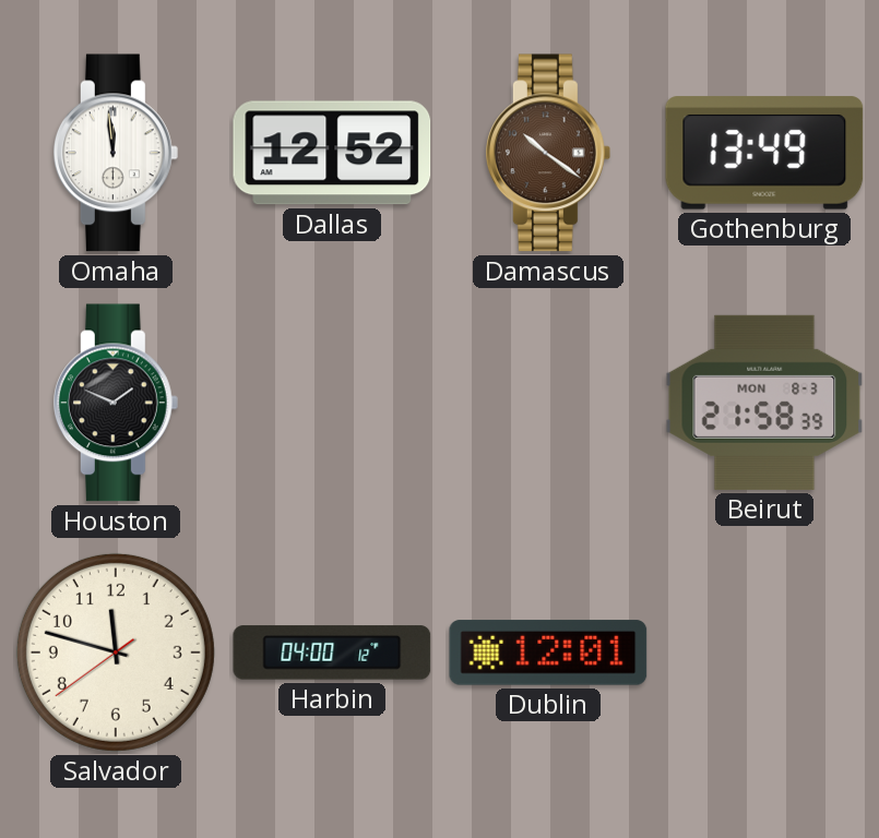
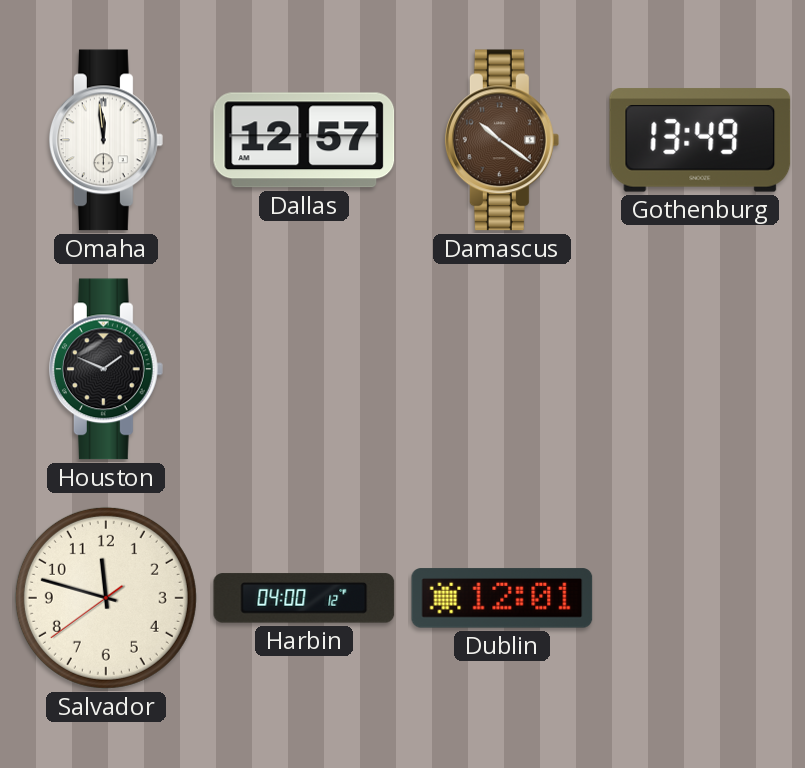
Dallas: 12:52 -> 12:57 (304, 140)
Beirut: 21:58 -> none (764, 403)
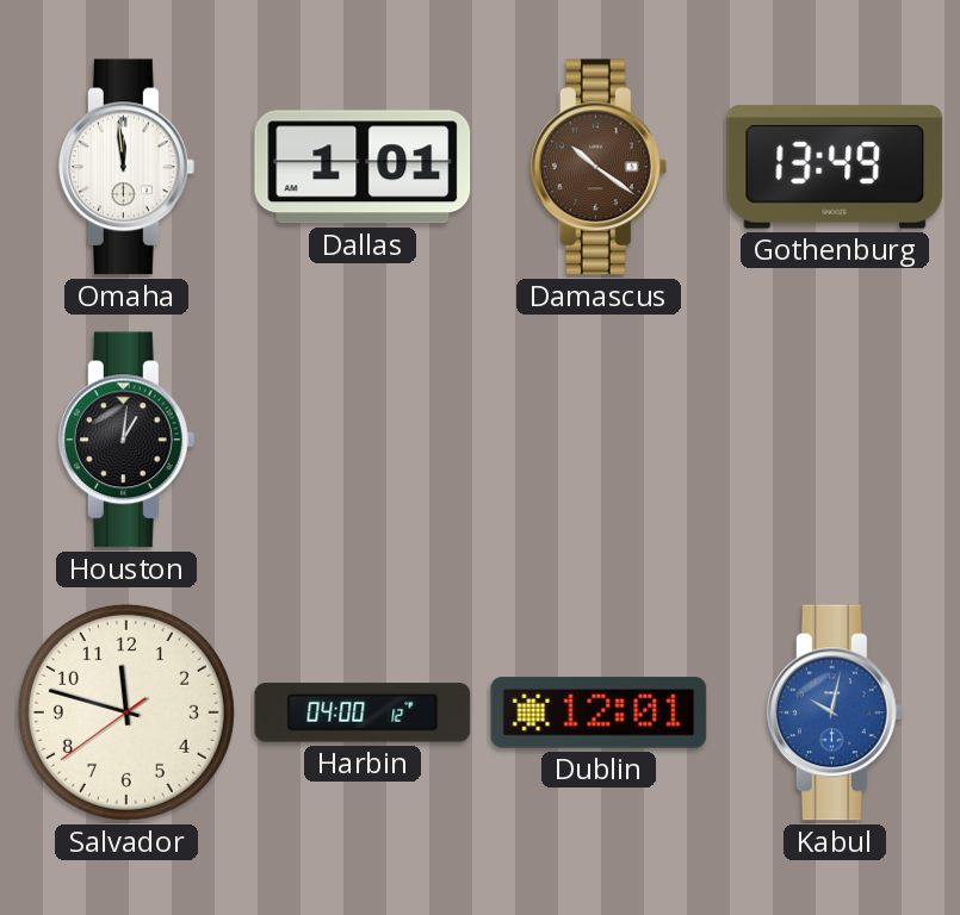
Dallas: 12:57 -> 1:01 (363, 167)
Houston: 1:49 -> 1:01 (126, 440)
Kabul: none -> 10:02 (835, 712)
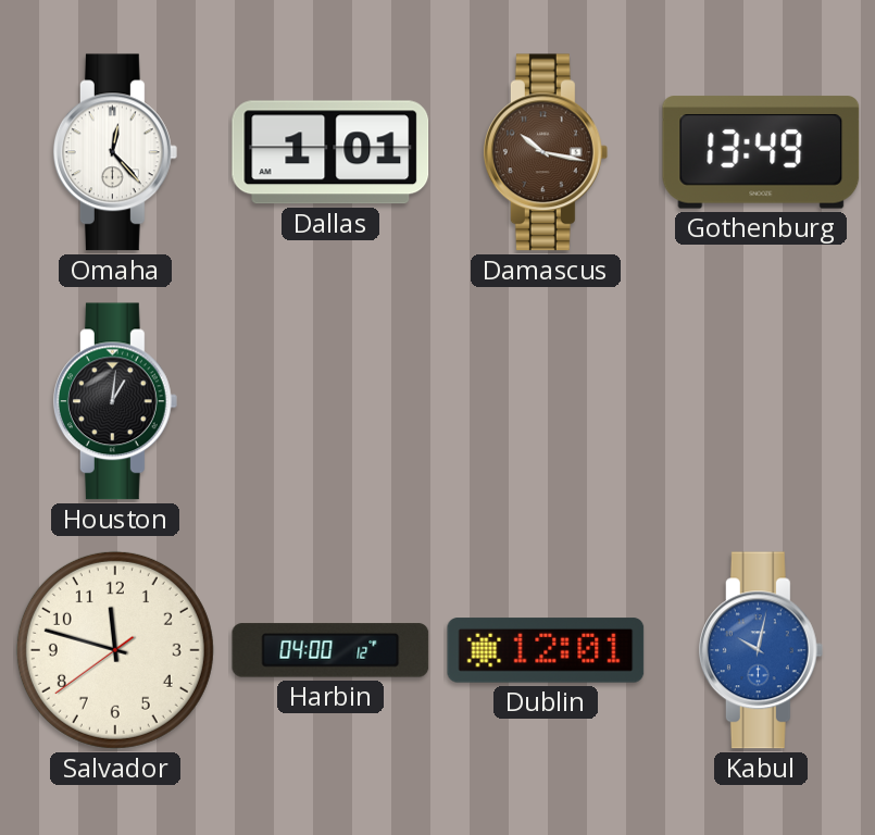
Omaha: 11:59 -> 12:23 (115, 152)
Damascus: 10:21 -> 10:17 (546, 152)
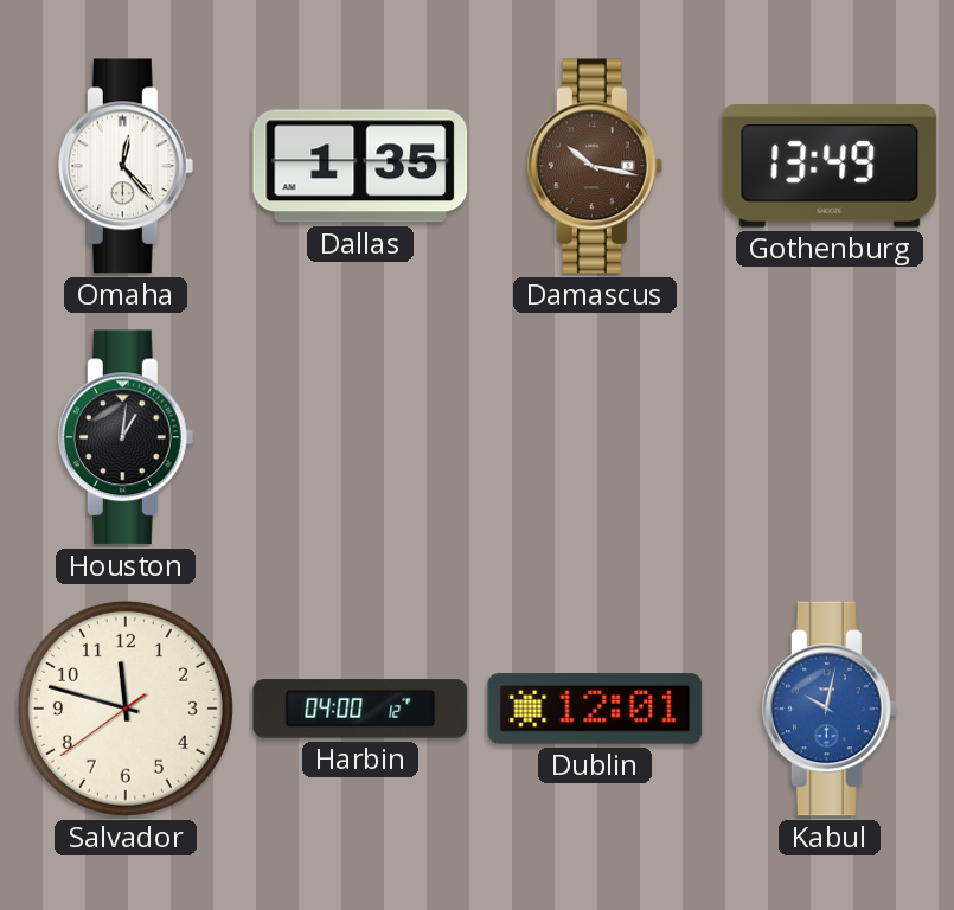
Dallas: 1:01 -> 1:35 (360, 166)
